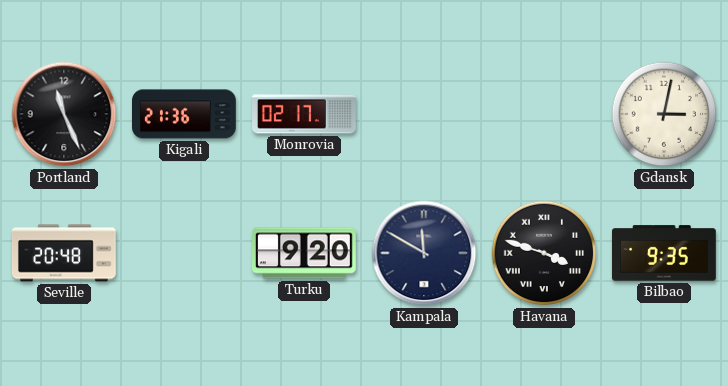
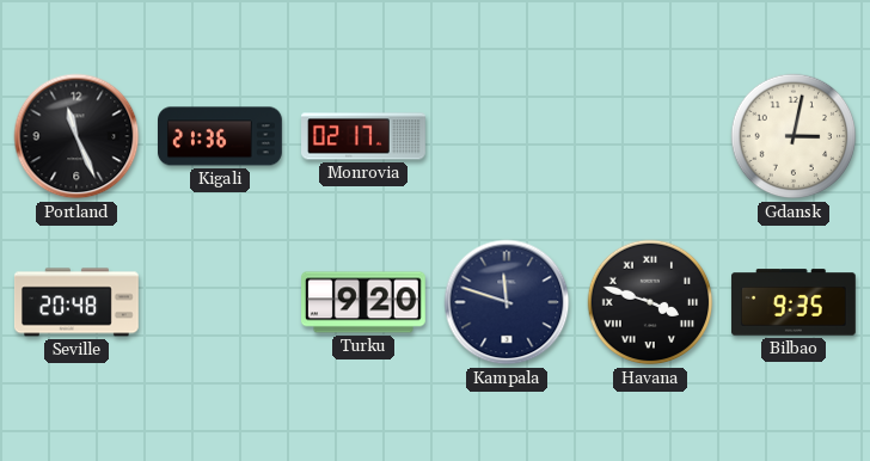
Kampala: 11:50 -> 11:48 (507, 302)
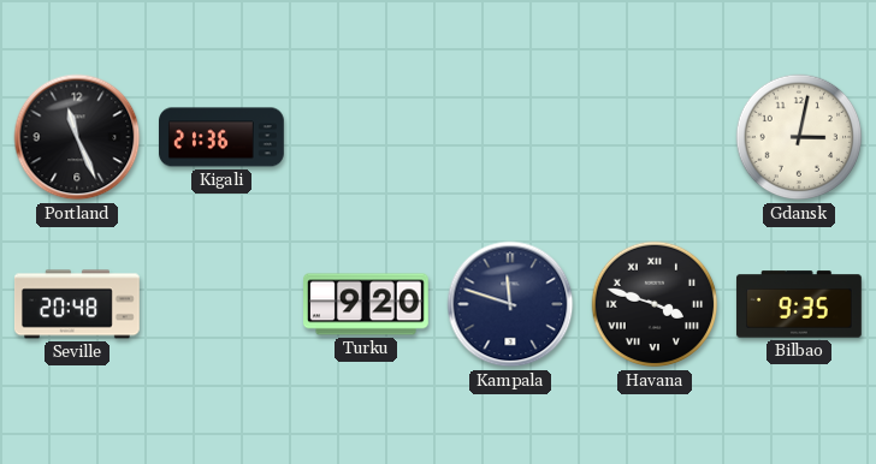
Monrovia: 02:17 -> none (364, 136)
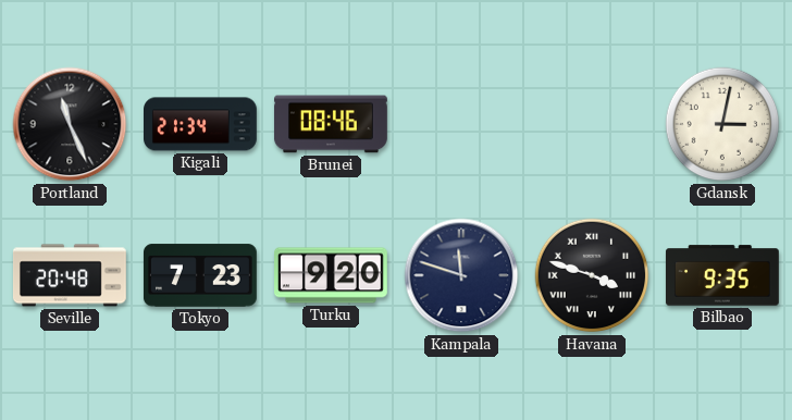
Kigali: 21:36 -> 21:34 (201, 124)
Brunei: none -> 08:46 (331, 124)
Tokyo: none -> 7:23 (200, 275)
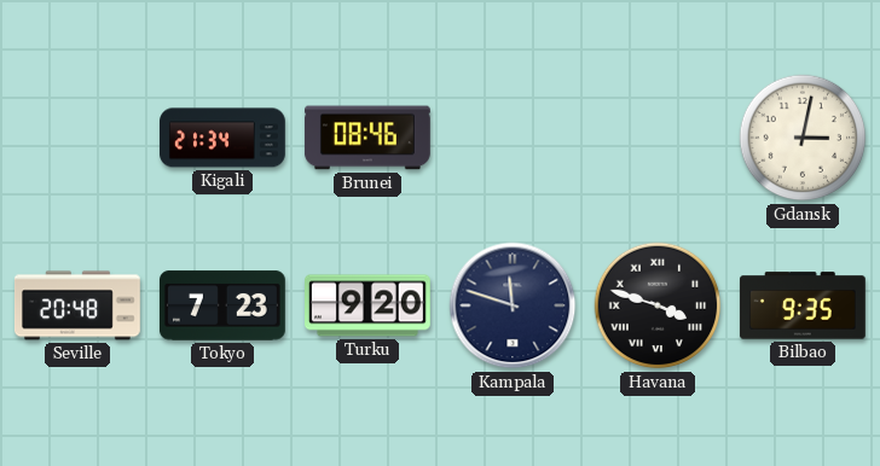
Portland: 11:26 -> none (70, 124)
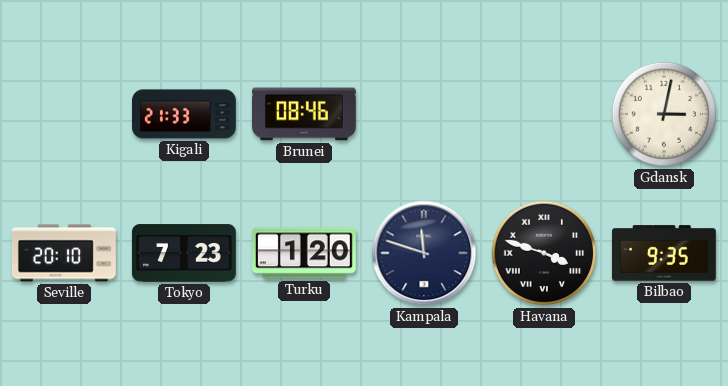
Kigali: 21:34 -> 21:33 (185, 114)
Seville: 20:48 -> 20:10 (64, 253)
Turku: 9:20 -> 1:20 (305, 253)
